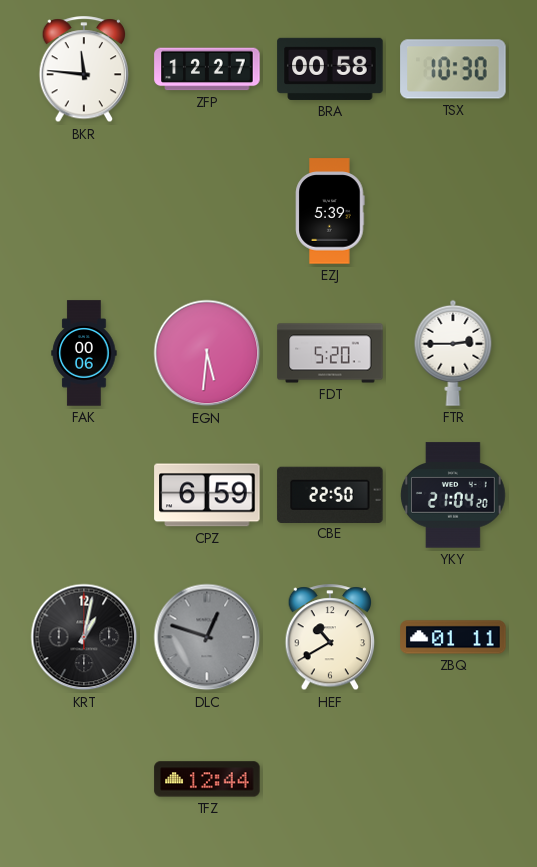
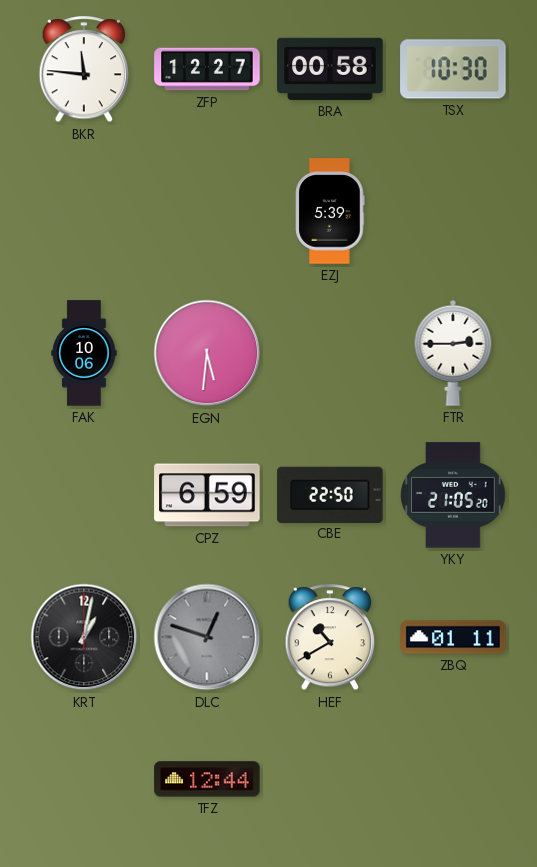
FAK: 00:06 -> 10:06 (84, 353)
FDT: 5:20 -> none (330, 353)
YKY: 21:04 -> 21:05 (454, 495)
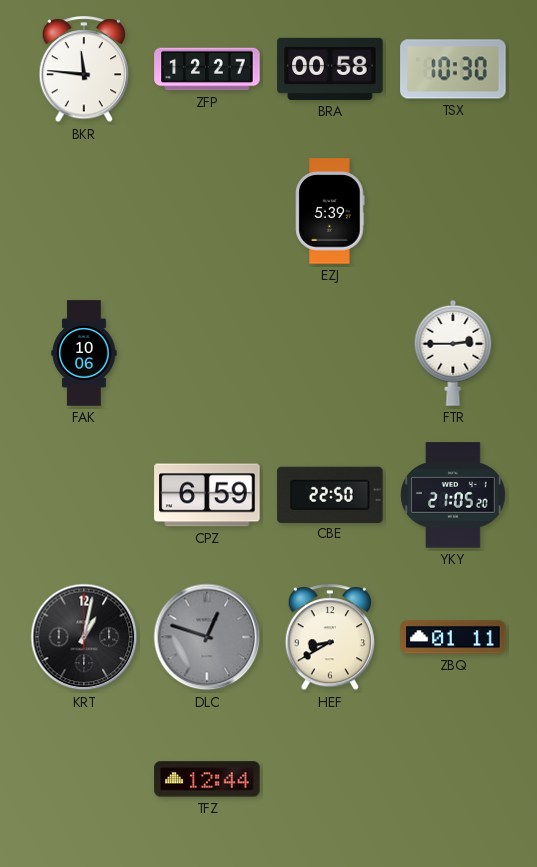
EGN: 5:31 -> none (207, 353)
HEF: 10:40 -> 8:40 (330, 638)
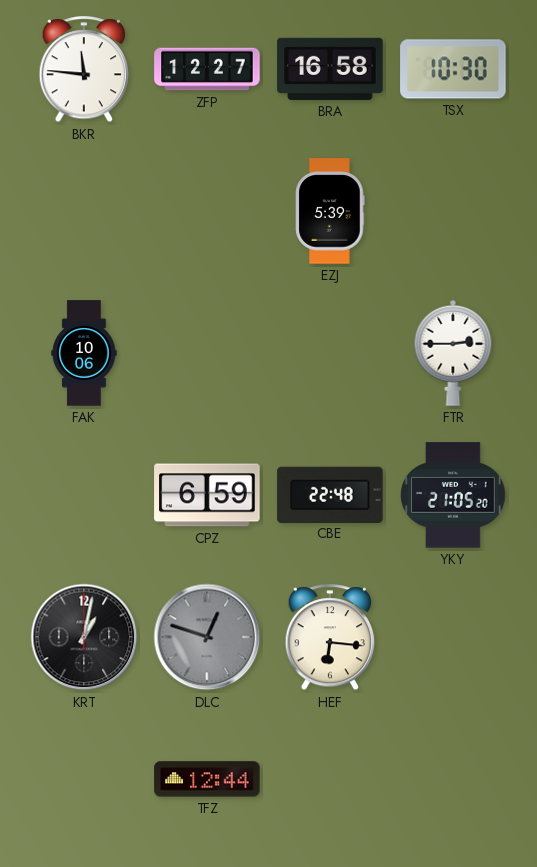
BRA: 00:58 -> 16:58 (330, 69)
CBE: 22:50 -> 22:48 (330, 494)
HEF: 8:40 -> 6:16 (330, 638)
ZBQ: 01:11 -> none (453, 637)
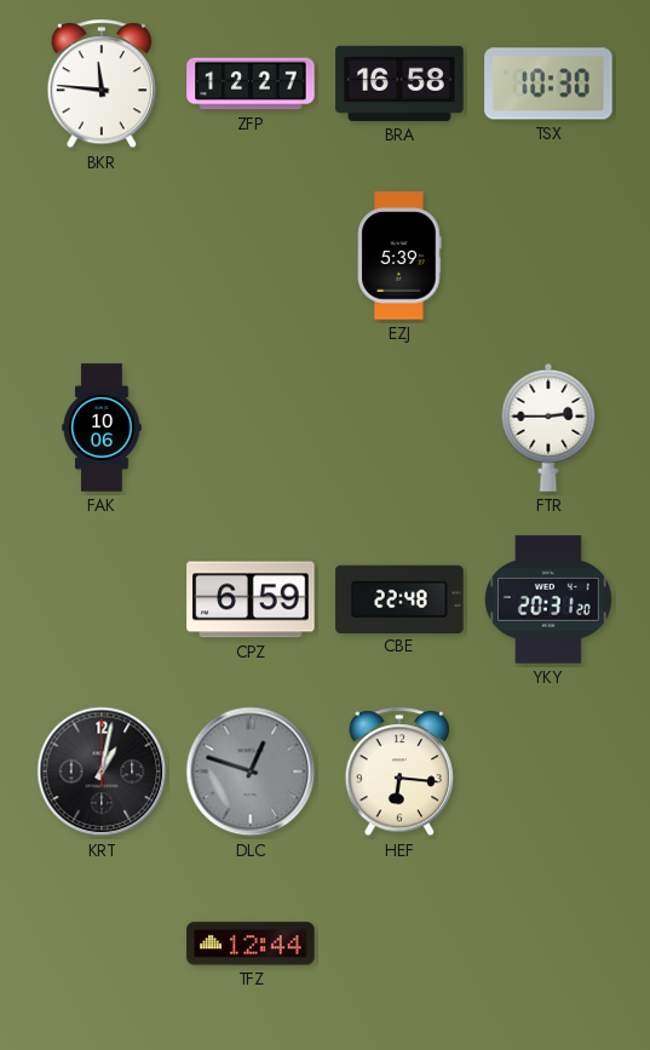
YKY: 21:05 -> 20:31 (550, 599)
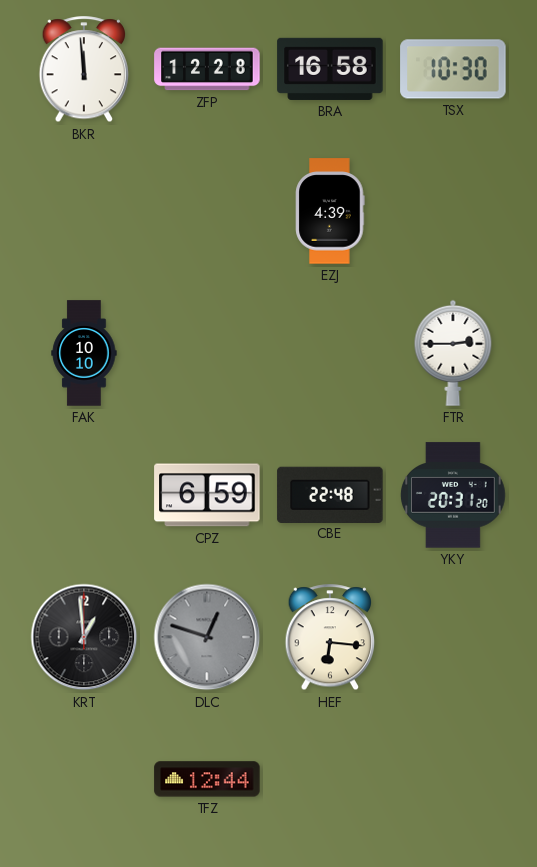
BKR: 11:46 -> 11:59 (84, 70)
ZFP: 12:27 -> 12:28 (207, 69)
EZJ: 5:39 -> 4:39 (330, 211)
FAK: 10:06 -> 10:10 (84, 353)
KRT: 1:02 -> 12:59 (84, 637)
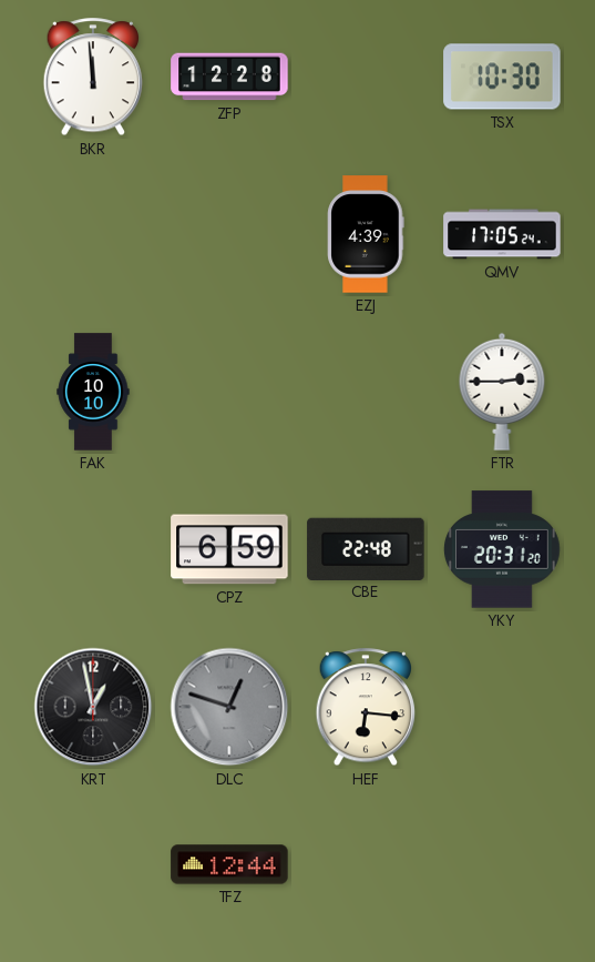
BRA: 16:58 -> none (330, 69)
QMV: none -> 17:05 (502, 234)
KRT: 12:59 -> 12:58 (93, 707)
